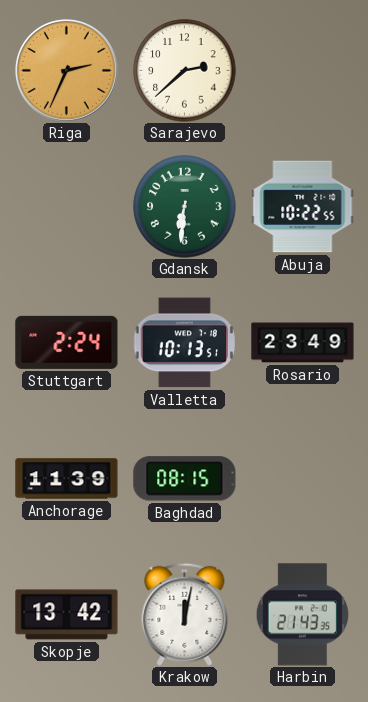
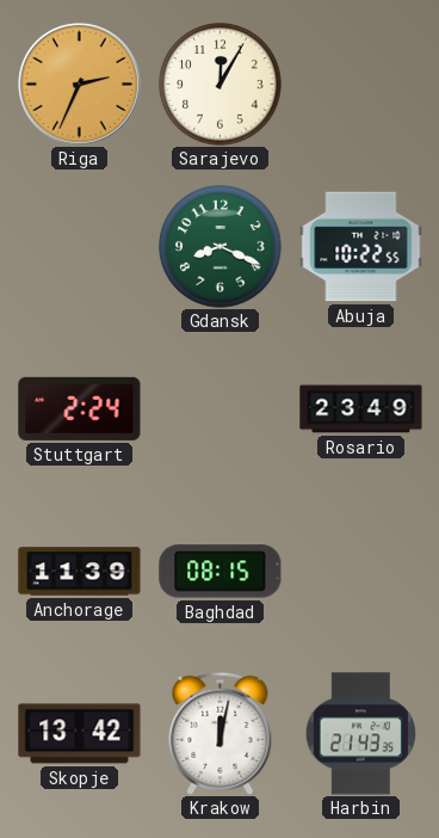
Sarajevo: 2:38 -> 12:05 (221, 85)
Gdansk: 6:31 -> 8:19 (221, 247)
Valletta: 10:13 -> none (184, 343)
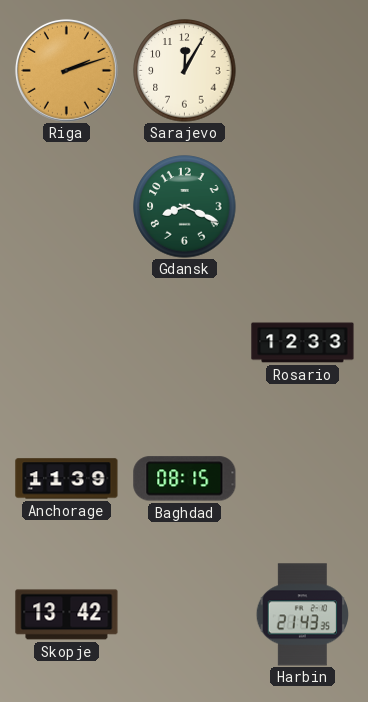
Riga: 2:34 -> 2:12 (66, 70)
Abuja: 10:22 -> none (361, 247)
Stuttgart: 2:24 -> none (80, 408)
Rosario: 23:49 -> 12:33 (303, 343)
Krakow: 12:02 -> none (221, 733)
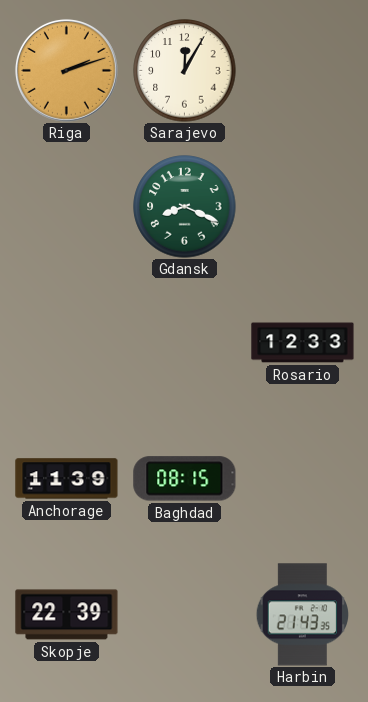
Skopje: 13:42 -> 22:39 (67, 615)
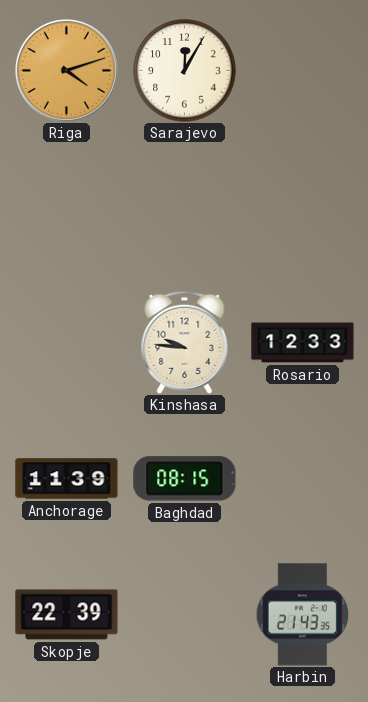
Riga: 2:12 -> 4:12 (66, 70)
Gdansk: 8:19 -> none (185, 207)
Kinshasa: none -> 9:46 (185, 342)
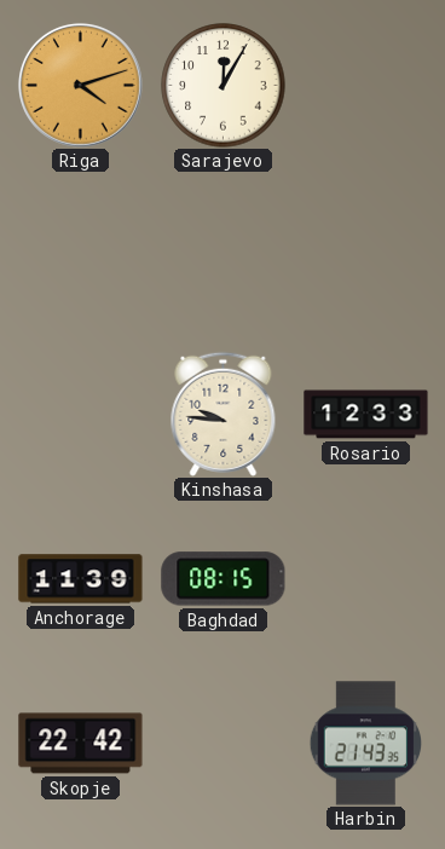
Skopje: 22:39 -> 22:42 (81, 744)
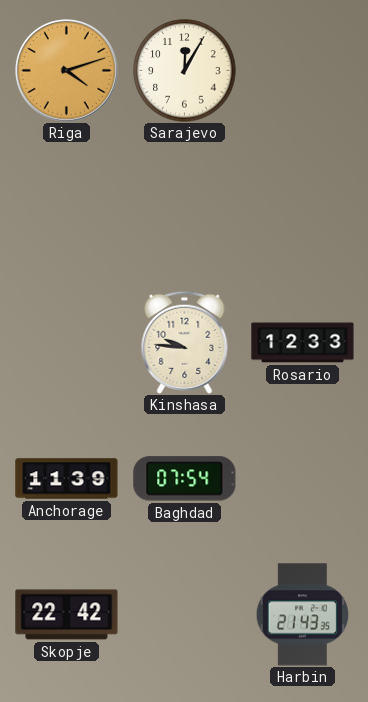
Baghdad: 08:15 -> 07:54 (185, 479)
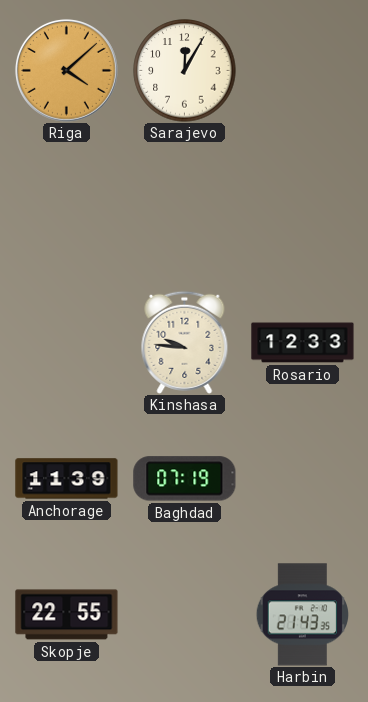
Riga: 4:12 -> 4:08 (66, 70)
Baghdad: 07:54 -> 07:19 (185, 479)
Skopje: 22:42 -> 22:55 (67, 615)
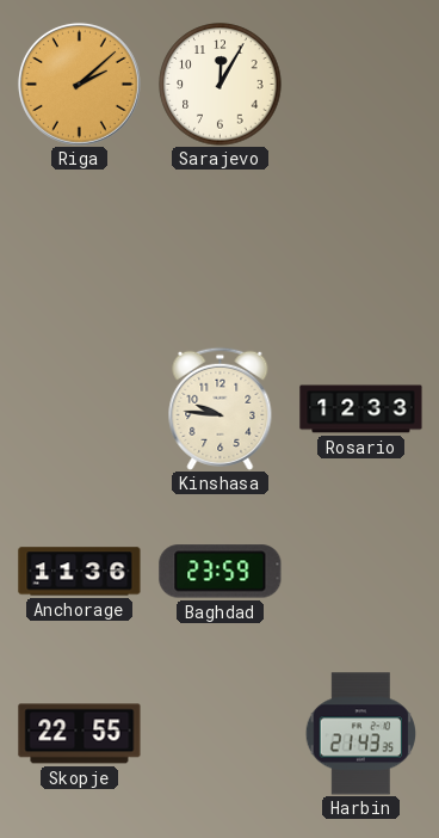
Riga: 4:08 -> 2:08 (79, 84)
Anchorage: 11:39 -> 11:36 (80, 572)
Baghdad: 07:19 -> 23:59 (221, 572)
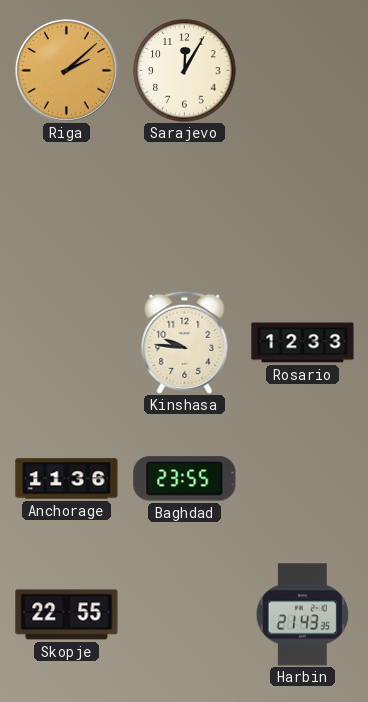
Baghdad: 23:59 -> 23:55 (185, 479)
